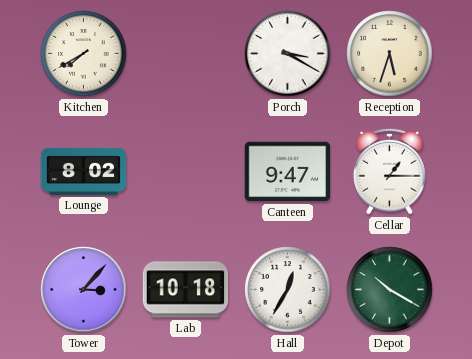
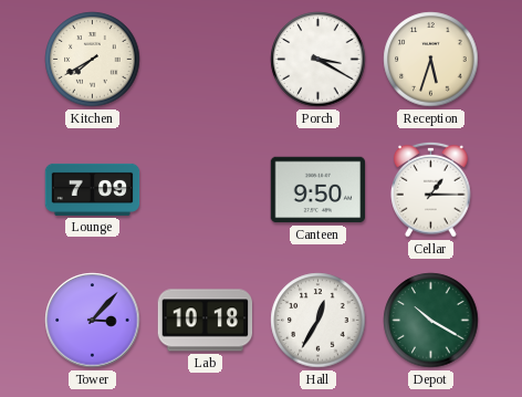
Lounge: 8:02 -> 7:09 (93, 189)
Canteen: 9:47 -> 9:50 (319, 190)
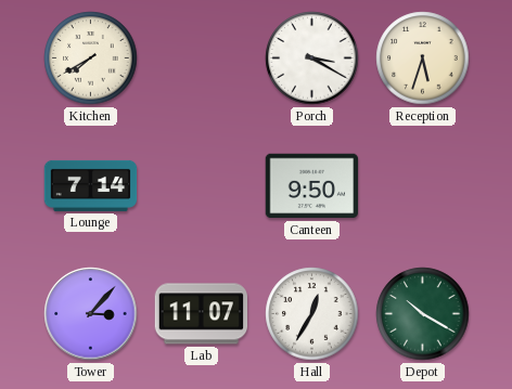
Lounge: 7:09 -> 7:14 (91, 185)
Cellar: 1:15 -> none (431, 189)
Lab: 10:18 -> 11:07 (202, 314)
